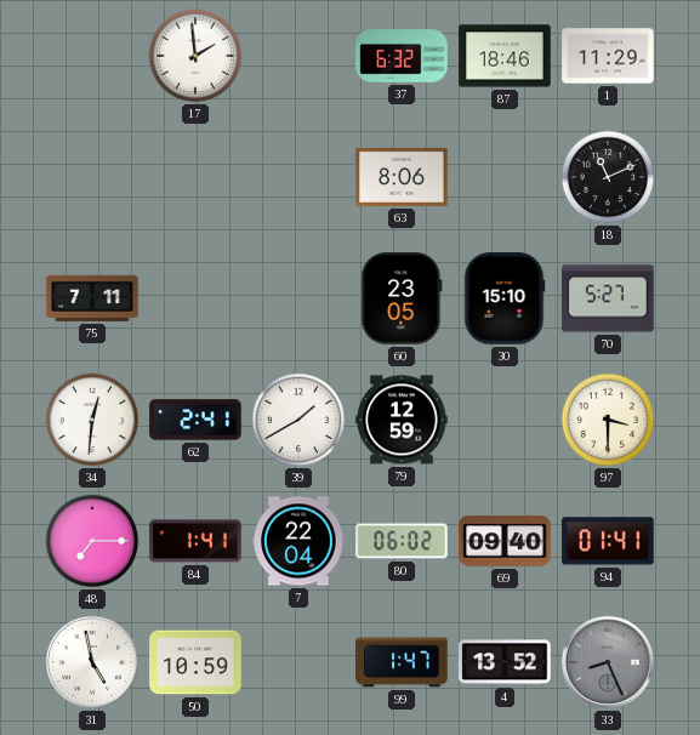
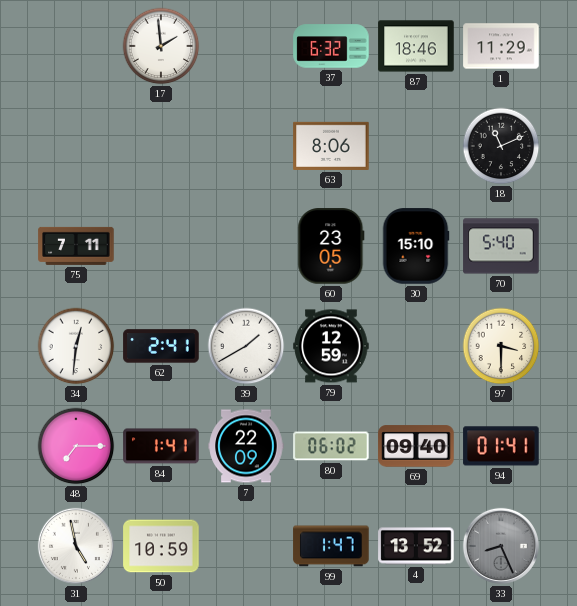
70: 5:27 -> 5:40 (501, 246)
7: 22:04 -> 22:09 (246, 446)
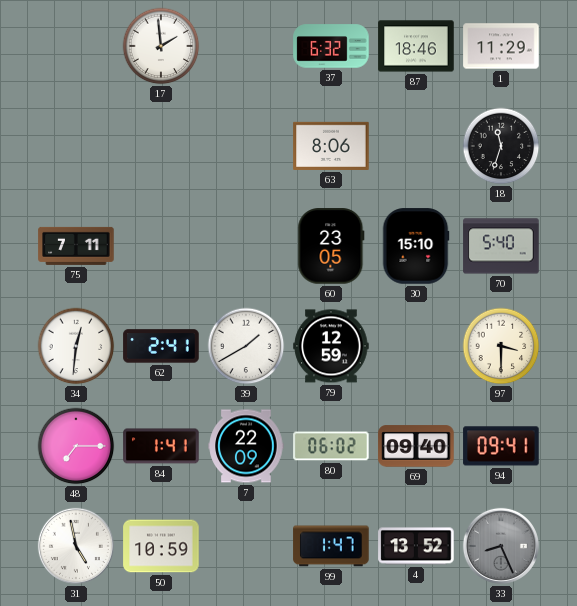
18: 11:11 -> 11:33 (501, 146)
94: 01:41 -> 09:41 (501, 446)
